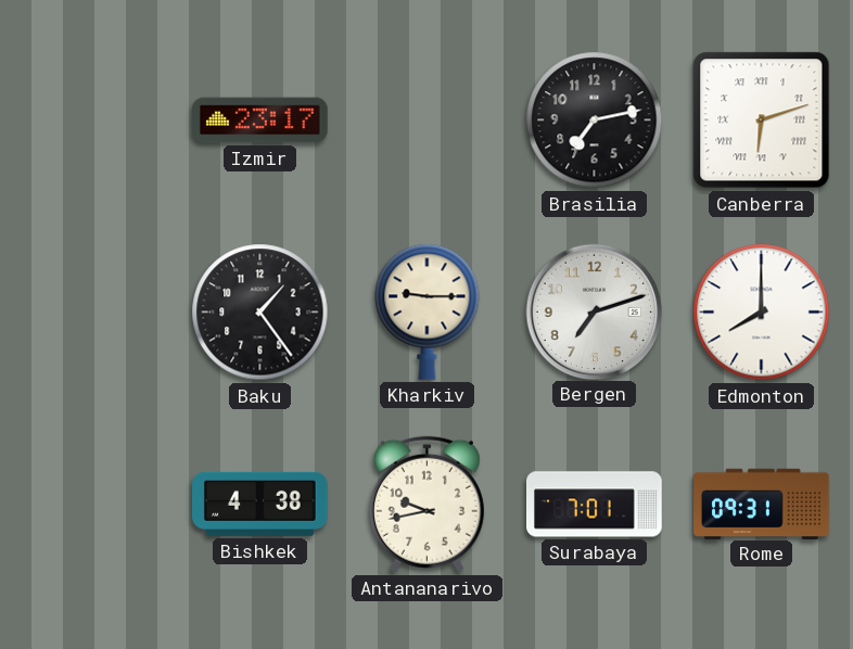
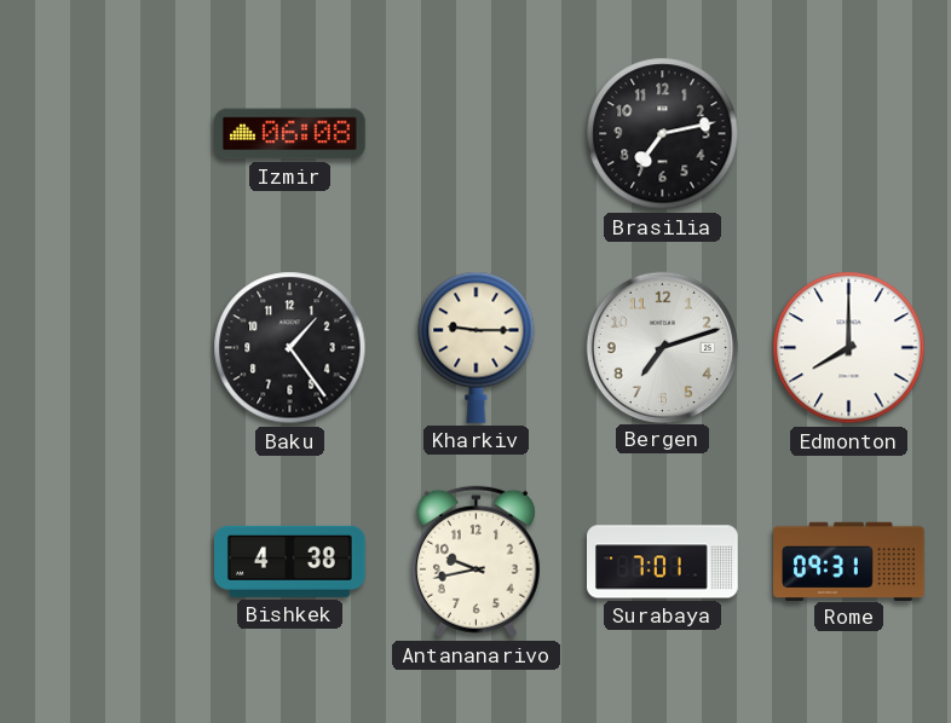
Izmir: 23:17 -> 06:08 (290, 134)
Canberra: 6:12 -> none (762, 120)
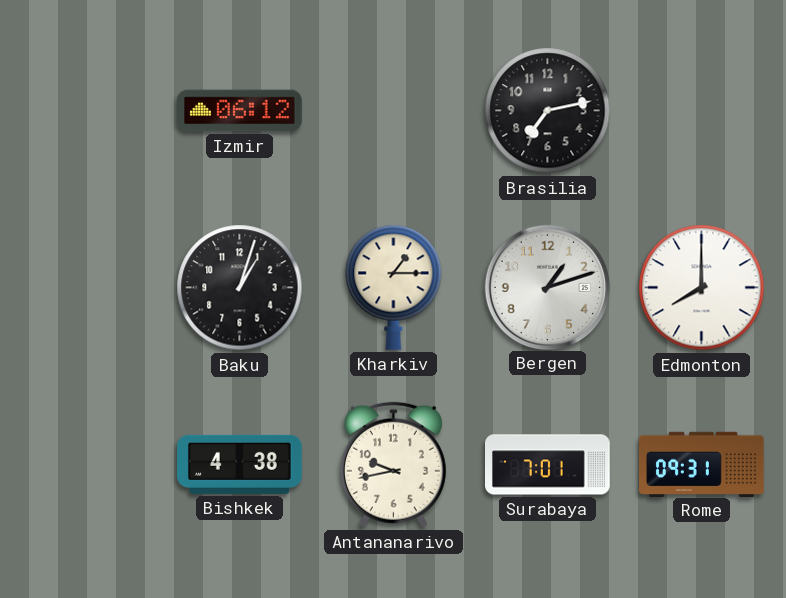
Izmir: 06:08 -> 06:12 (240, 111)
Baku: 1:24 -> 1:03 (240, 288)
Kharkiv: 9:15 -> 1:15 (394, 287)
Bergen: 7:12 -> 1:12 (547, 287)
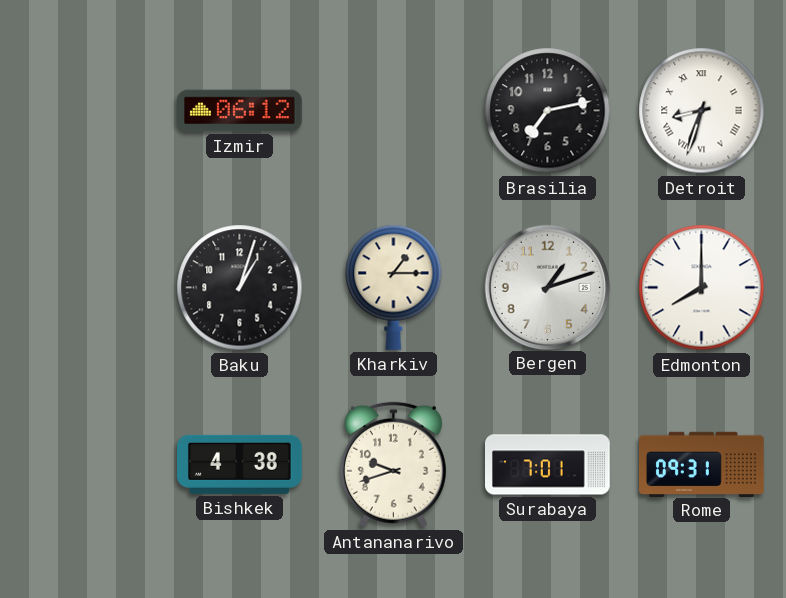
Detroit: none -> 8:33 (702, 111)
Antananarivo: 9:43 -> 9:42 (393, 465)
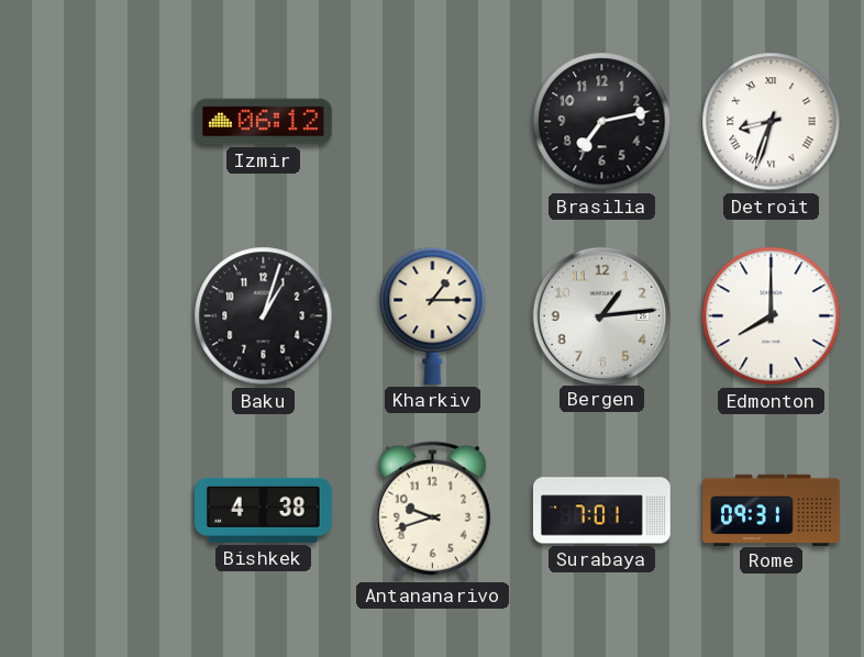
Bergen: 1:12 -> 1:14 (601, 315)
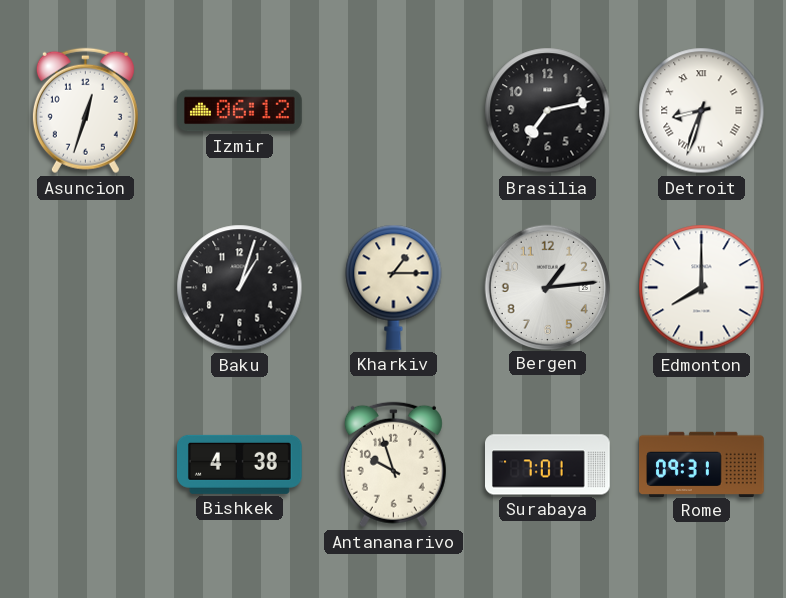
Asuncion: none -> 12:33 (85, 111)
Antananarivo: 9:42 -> 9:57 (393, 465)
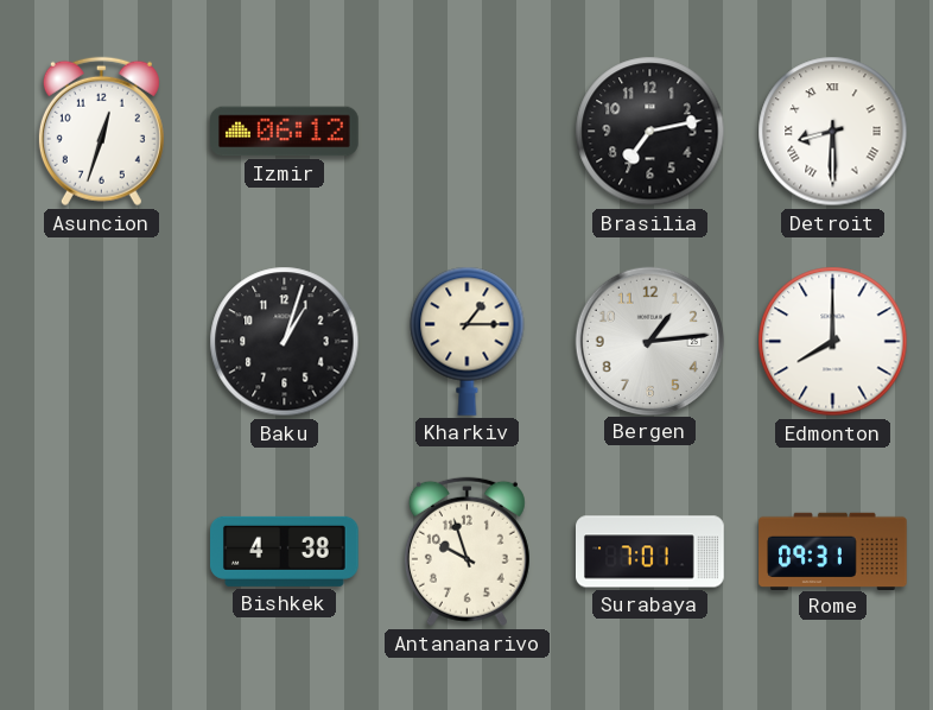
Detroit: 8:33 -> 8:30 (833, 132)
